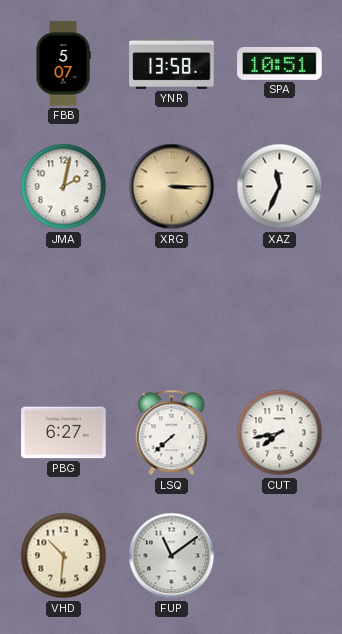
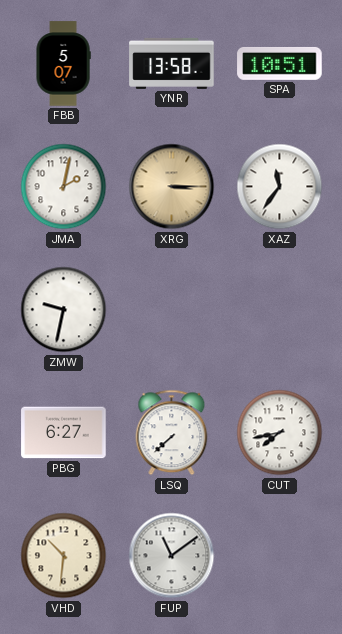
XAZ: 11:34 -> 11:36 (280, 187)
ZMW: none -> 9:32 (64, 310)
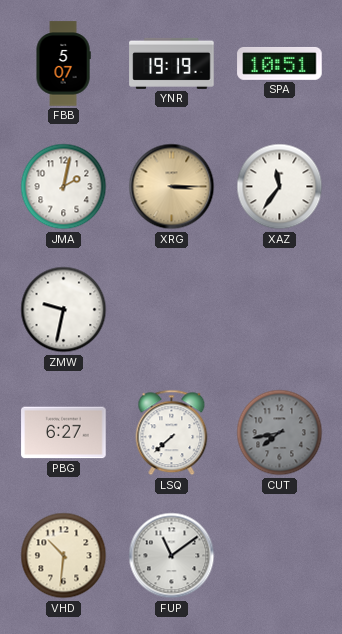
YNR: 13:58 -> 19:19 (172, 63)
CUT dial: white -> grey (280, 433)
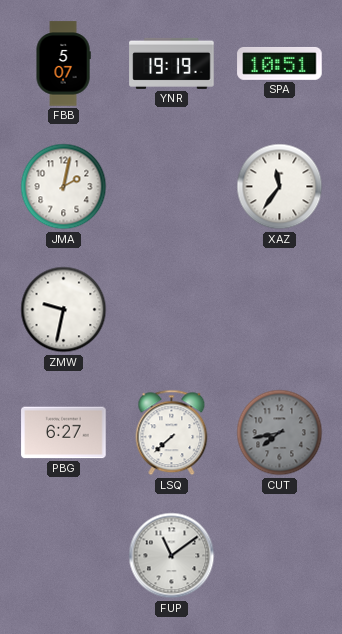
XRG: 3:15 -> none (172, 187)
VHD: 10:31 -> none (64, 556)
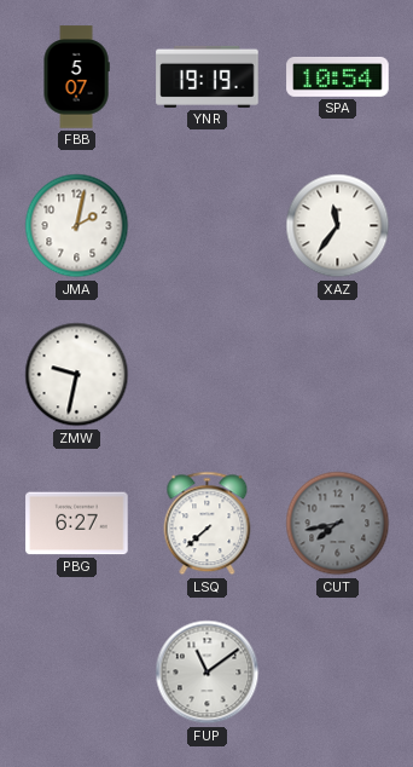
SPA: 10:51 -> 10:54 (338, 76)
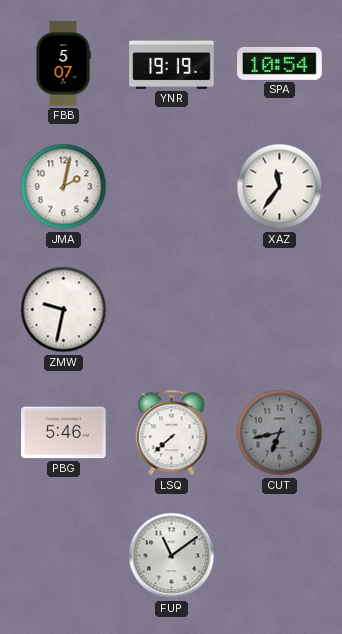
PBG: 6:27 -> 5:46 (64, 433)
CUT: 7:43 -> 6:43 (280, 433)
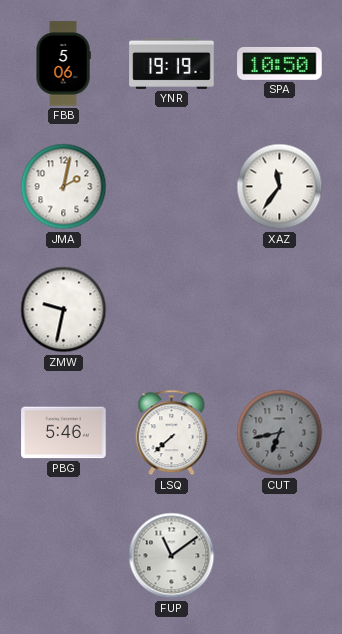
FBB: 5:07 -> 5:06 (63, 64)
SPA: 10:54 -> 10:50 (280, 63)
